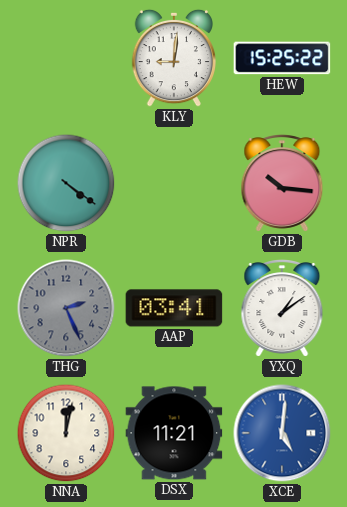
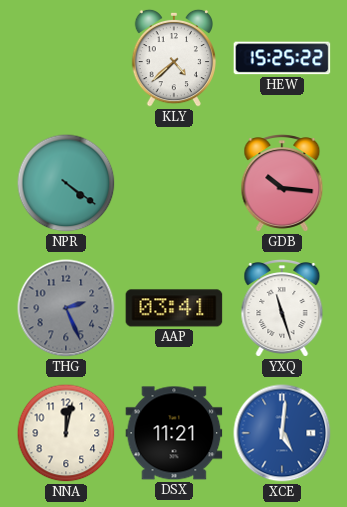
KLY: 9:01 -> 4:38 (173, 58)
YXQ: 1:09 -> 11:27 (282, 309)
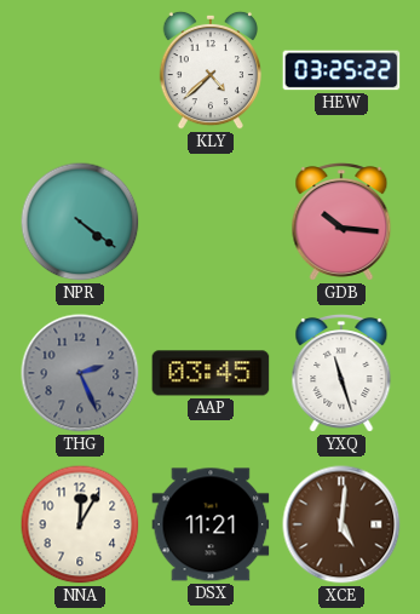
HEW: 15:25 -> 03:25 (341, 70)
AAP: 03:41 -> 03:45 (211, 373)
NNA: 12:02 -> 12:05 (80, 524)
XCE dial: blue -> brown (341, 524)
